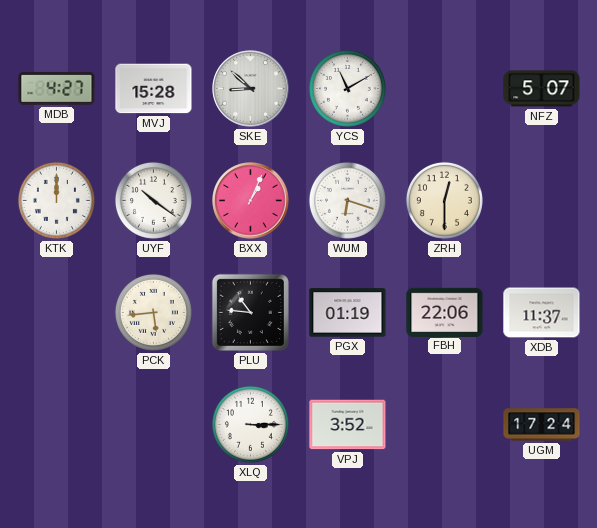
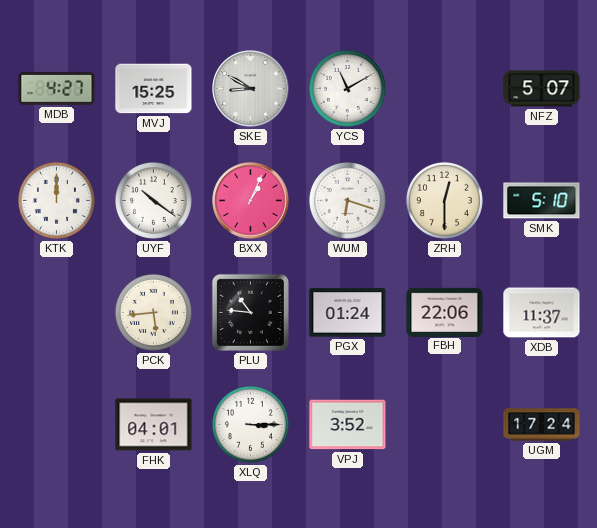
MVJ: 15:28 -> 15:25 (154, 89)
SKE: 8:52 -> 8:50 (251, 89)
SMK: none -> 5:10 (542, 201)
PGX: 01:19 -> 01:24 (348, 313)
FHK: none -> 04:01 (154, 425)
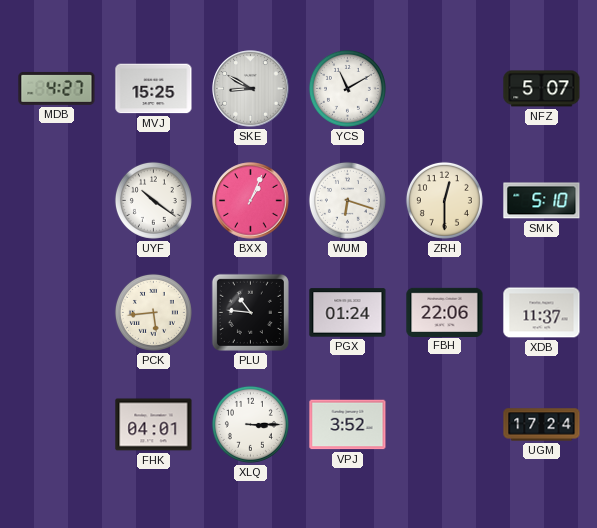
KTK: 12:00 -> none (56, 200)
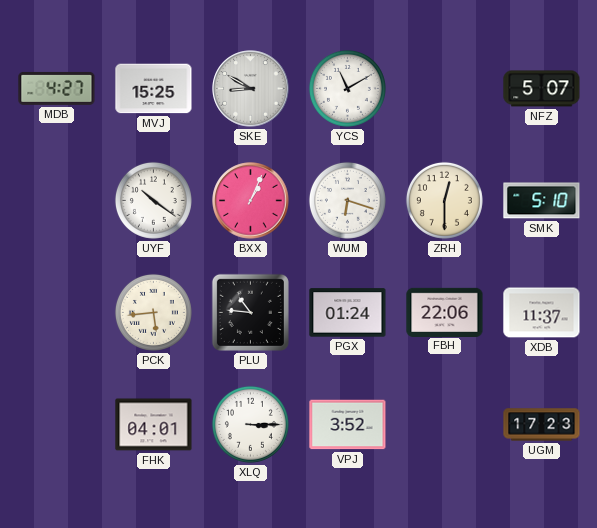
UGM: 17:24 -> 17:23 (542, 425)
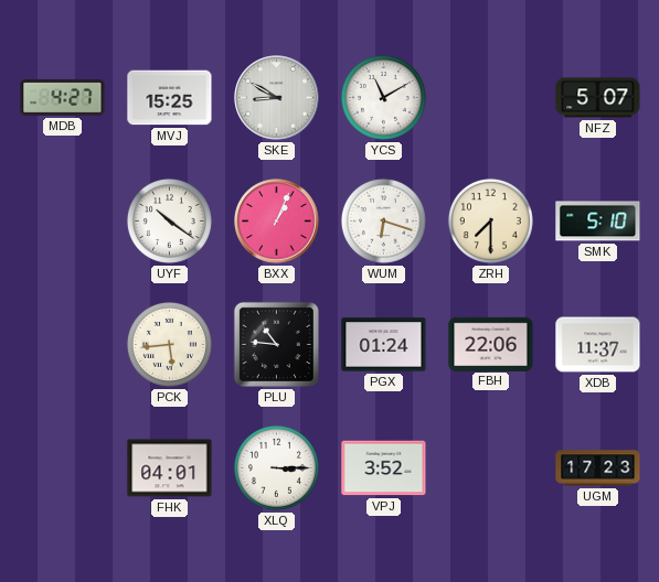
ZRH: 12:30 -> 7:30 (490, 220)
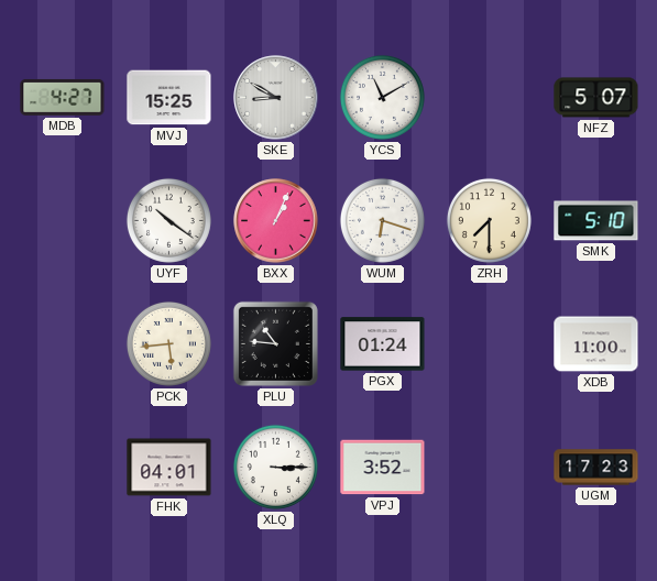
FBH: 22:06 -> none (491, 344)
XDB: 11:37 -> 11:00 (596, 344)
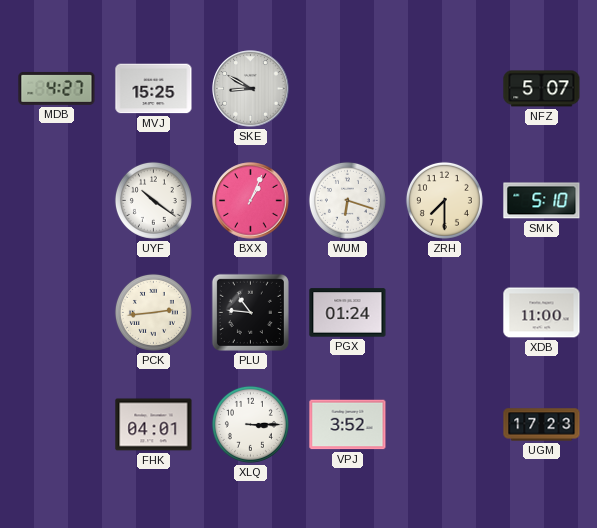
YCS: 11:10 -> none (382, 97)
PCK: 5:44 -> 2:44 (153, 312)
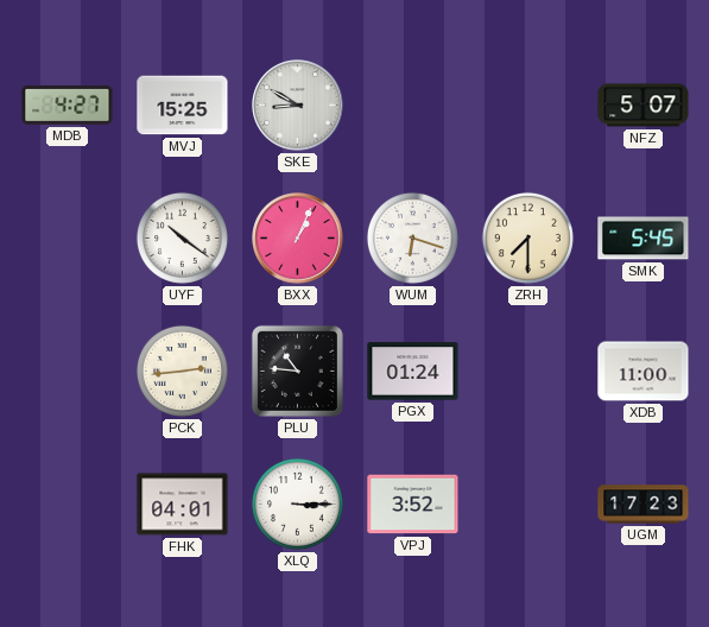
SMK: 5:10 -> 5:45 (644, 239)
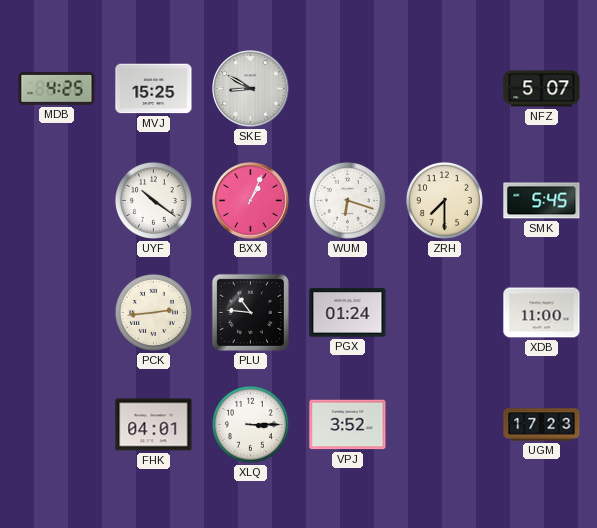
MDB: 4:27 -> 4:25 (57, 88)
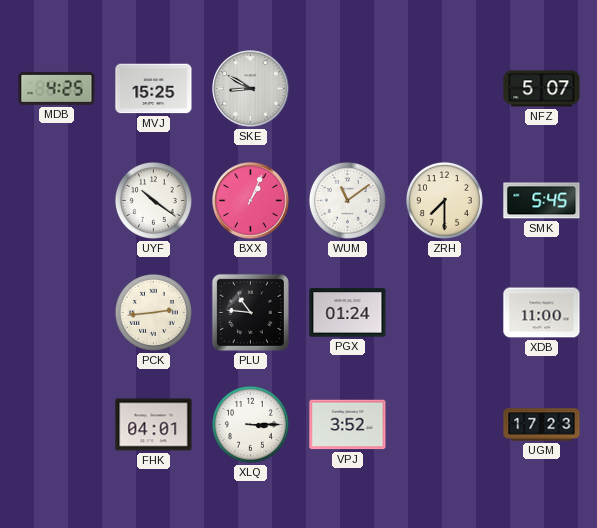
WUM: 6:18 -> 11:09 (347, 200)
